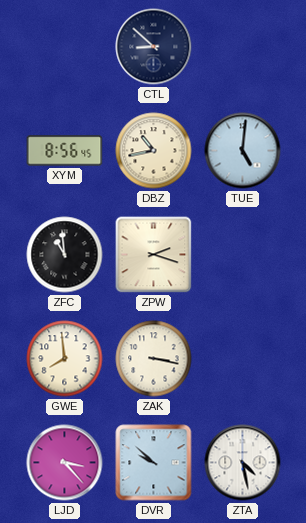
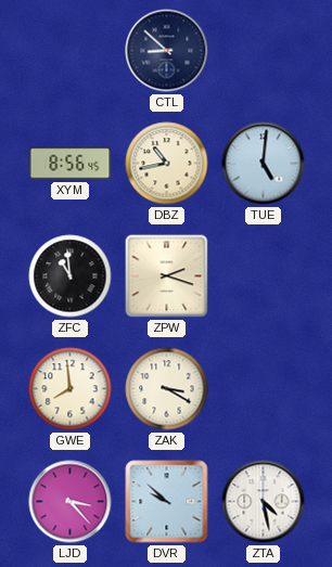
ZAK: 3:17 -> 3:20 (167, 389)
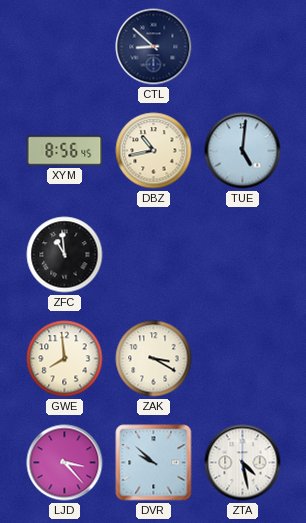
ZPW: 2:18 -> none (167, 276)
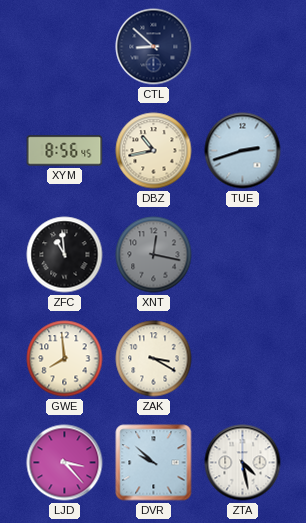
TUE: 5:01 -> 2:42 (243, 151)
XNT: none -> 12:17 (154, 255)
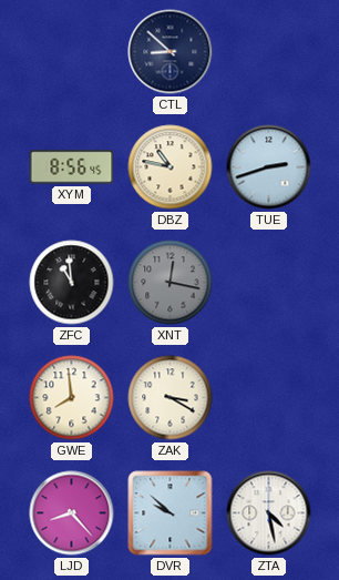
DBZ: 10:43 -> 10:47 (171, 167)
LJD: 3:23 -> 8:23 (72, 513)
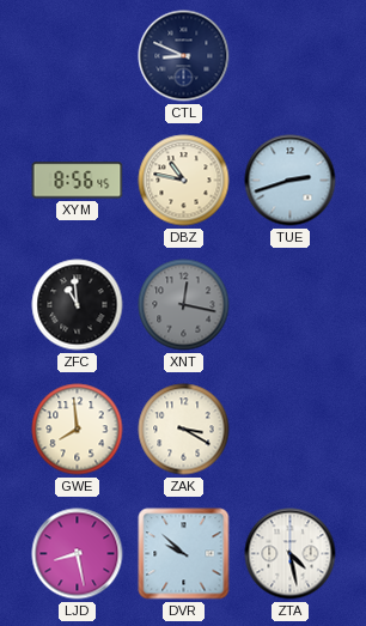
CTL: 8:52 -> 8:49 (184, 56)
LJD: 8:23 -> 8:28 (78, 554)
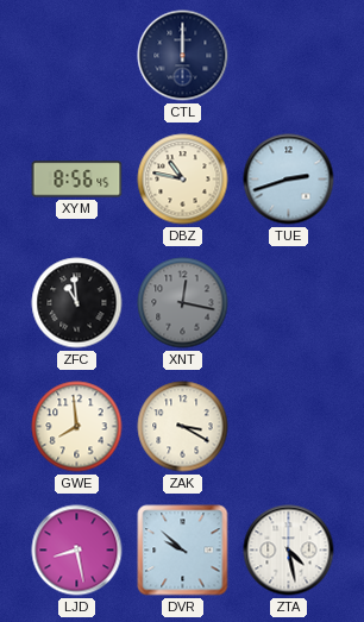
CTL: 8:49 -> 12:00 (183, 56)
